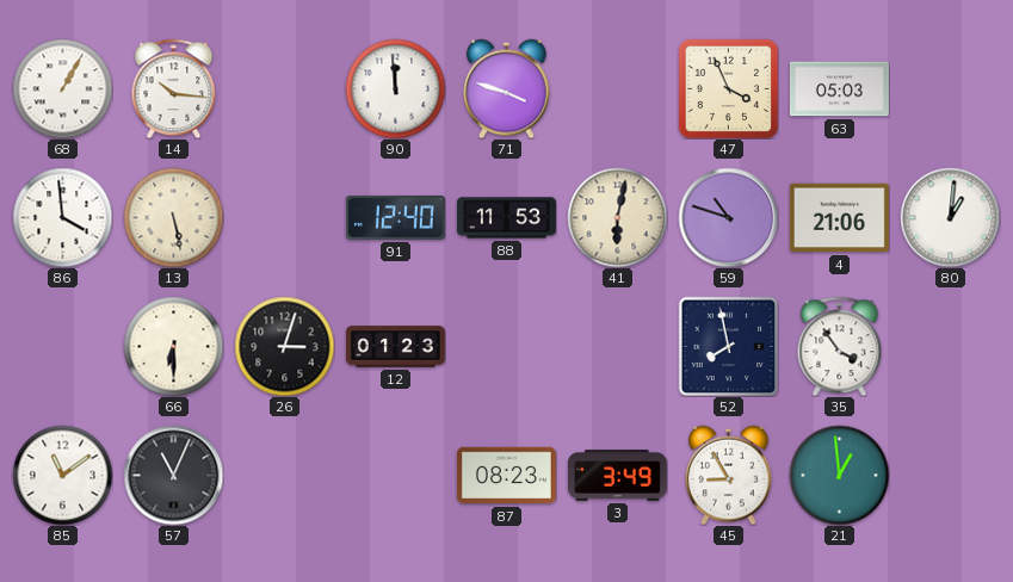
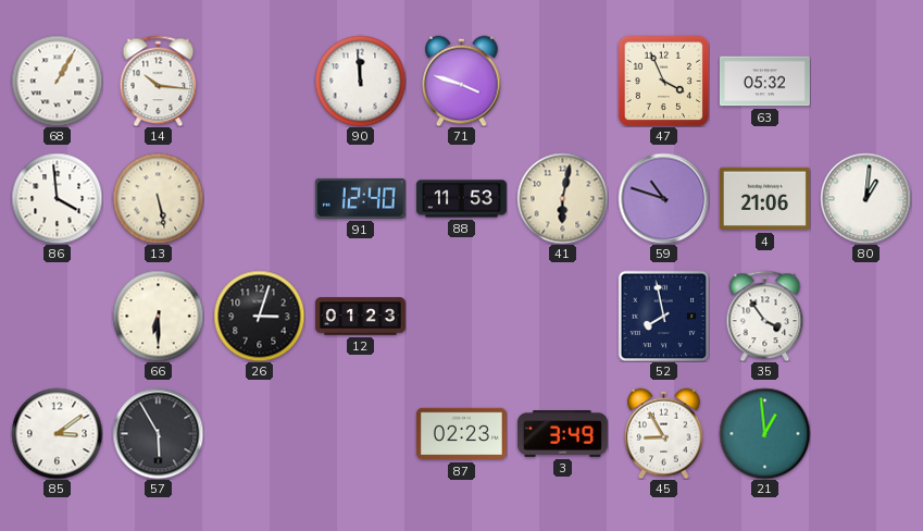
63: 05:03 -> 05:32 (764, 82)
85: 11:09 -> 3:09 (57, 433)
57: 11:04 -> 5:55 (158, 433)
87: 08:23 -> 02:23 (461, 434)
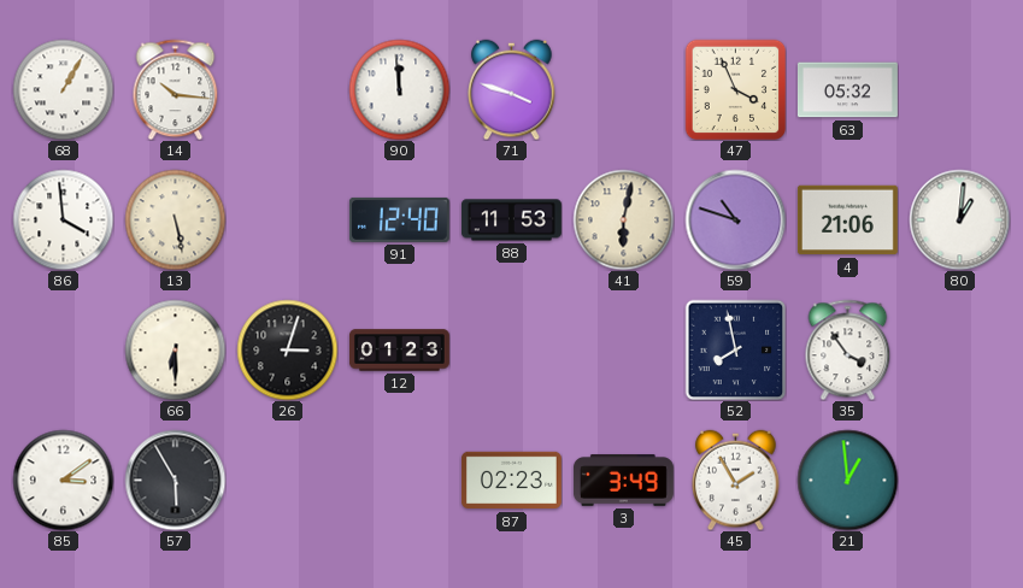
45: 8:55 -> 1:55 (736, 480)
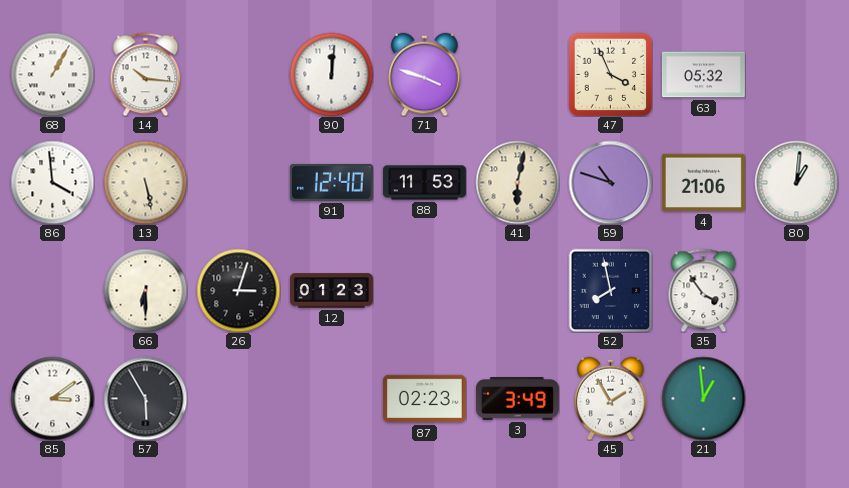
90: 11:59 -> 12:01 (331, 74)
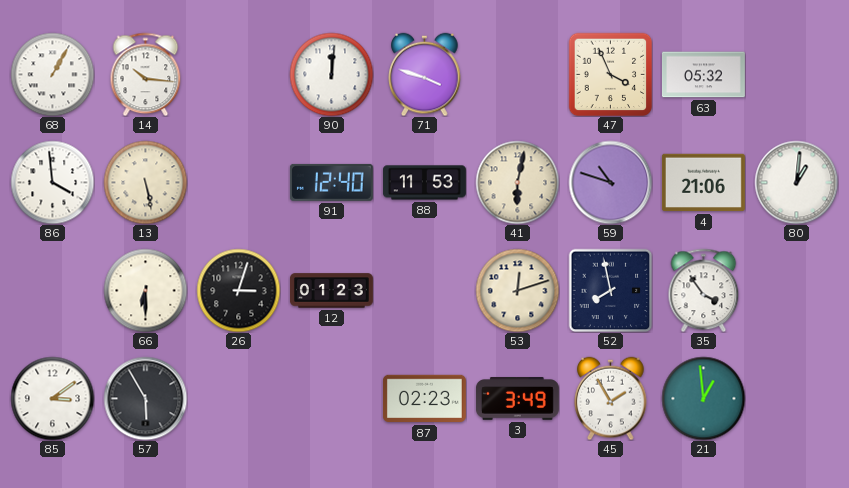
53: none -> 12:12 (517, 290)
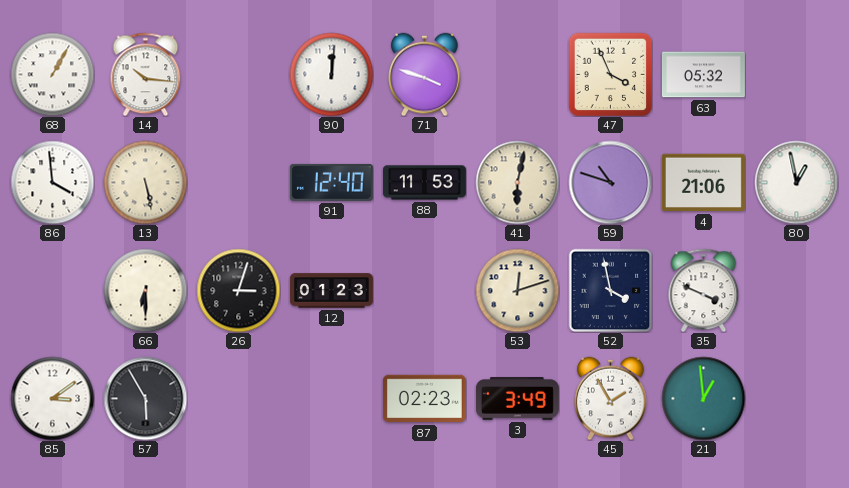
80: 1:01 -> 12:58 (796, 182)
52: 7:58 -> 3:58 (610, 290)
35: 3:54 -> 3:49 (704, 290)
